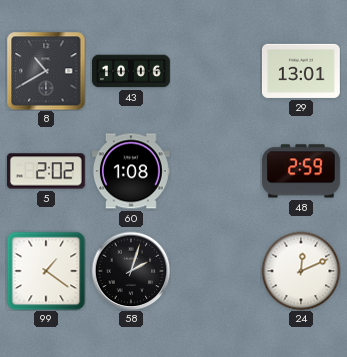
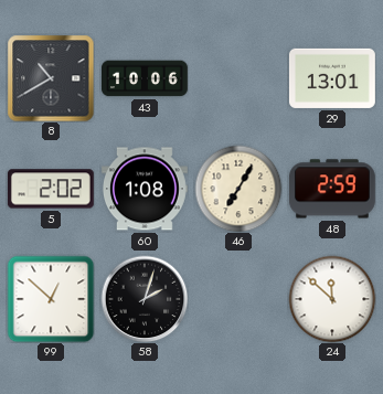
46: none -> 7:05 (238, 189)
99: 1:21 -> 12:52 (51, 299)
24: 12:11 -> 11:52 (332, 299)
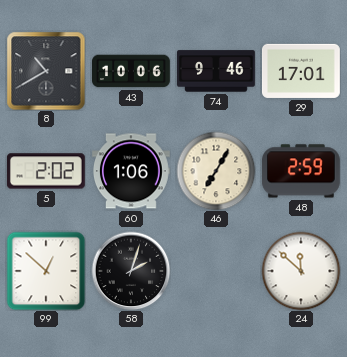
74: none -> 9:46 (217, 71)
29: 13:01 -> 17:01 (301, 71)
60: 1:08 -> 1:06 (131, 171)
